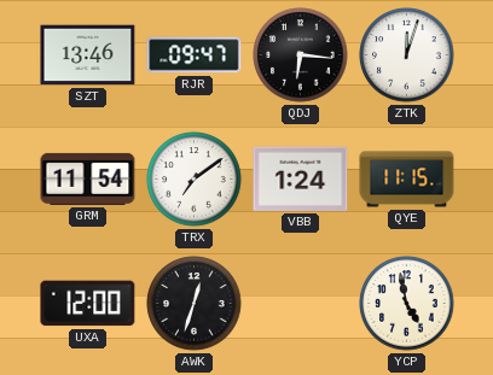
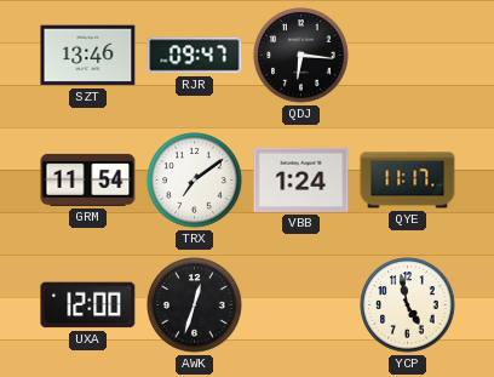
ZTK: 12:03 -> none (407, 55)
QYE: 11:15 -> 11:17 (408, 181)
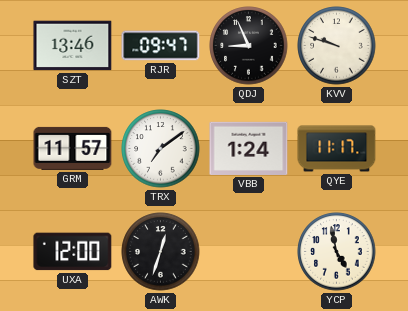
QDJ: 6:16 -> 8:56 (249, 46)
KVV: none -> 9:48 (337, 46)
GRM: 11:54 -> 11:57 (73, 148)
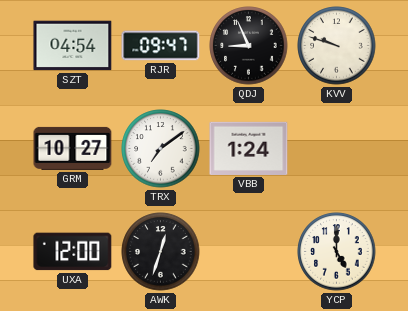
SZT: 13:46 -> 04:54 (73, 46)
GRM: 11:57 -> 10:27 (73, 148)
QYE: 11:17 -> none (337, 149)
YCP: 4:58 -> 5:00 (337, 252)
